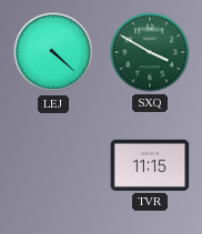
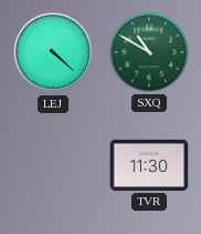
SXQ: 3:50 -> 10:50 (149, 52)
TVR: 11:15 -> 11:30 (149, 165)
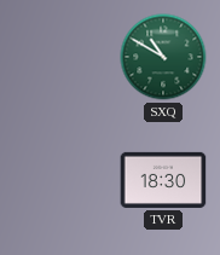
LEJ: 4:22 -> none (53, 52)
TVR: 11:30 -> 18:30 (163, 180)
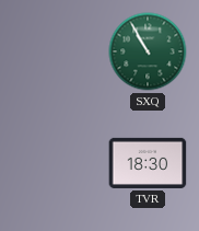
SXQ: 10:50 -> 10:55 (148, 51)
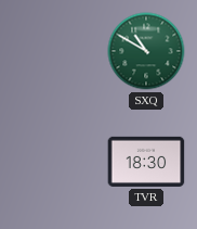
SXQ: 10:55 -> 10:50 (146, 51)
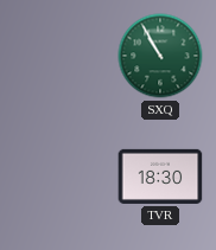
SXQ: 10:50 -> 10:55 (160, 56)
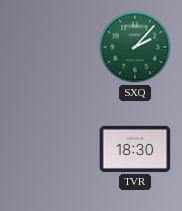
SXQ: 10:55 -> 2:07 (135, 47)
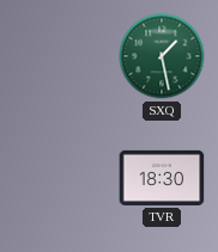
SXQ: 2:07 -> 1:28 (162, 56)
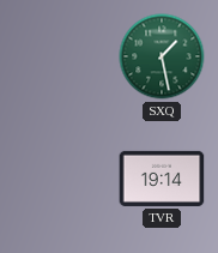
TVR: 18:30 -> 19:14 (162, 179)
